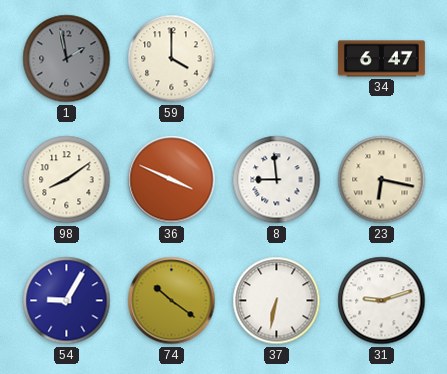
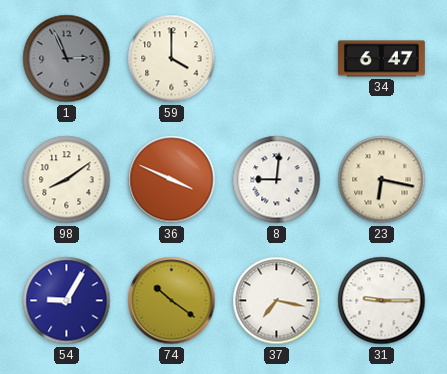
1: 1:58 -> 2:56 (67, 59)
8: 8:59 -> 9:01 (277, 180)
37: 6:32 -> 7:17 (277, 301)
31: 9:12 -> 9:15 (382, 301)
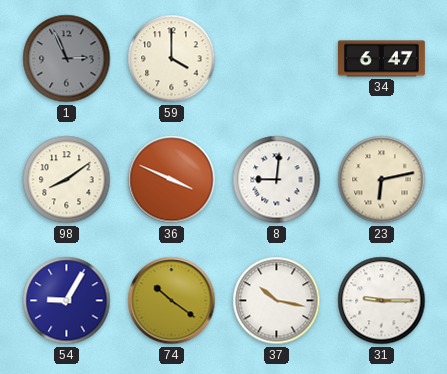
23: 6:17 -> 6:13 (382, 180)
37: 7:17 -> 10:17 (277, 301)
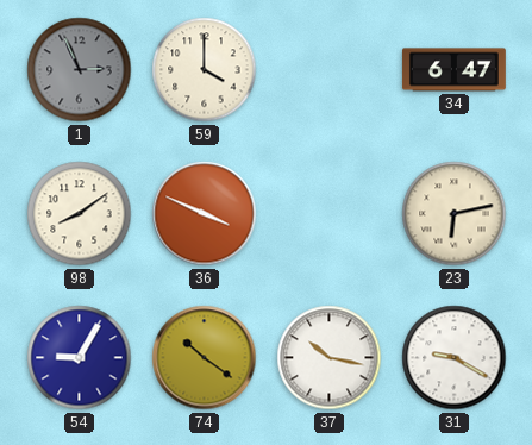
8: 9:01 -> none (277, 180)
31: 9:15 -> 9:20 (455, 358)
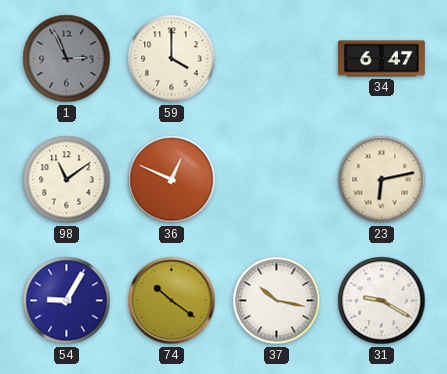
98: 8:09 -> 11:09 (67, 180)
36: 3:49 -> 12:49 (172, 180)
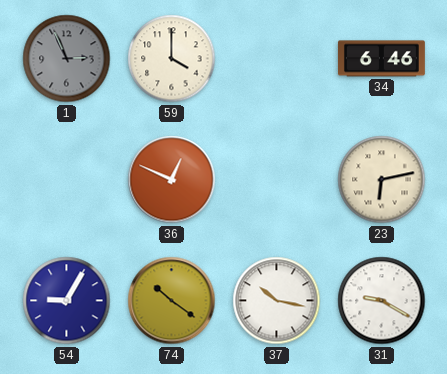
34: 6:47 -> 6:46 (381, 59)
98: 11:09 -> none (67, 180)
